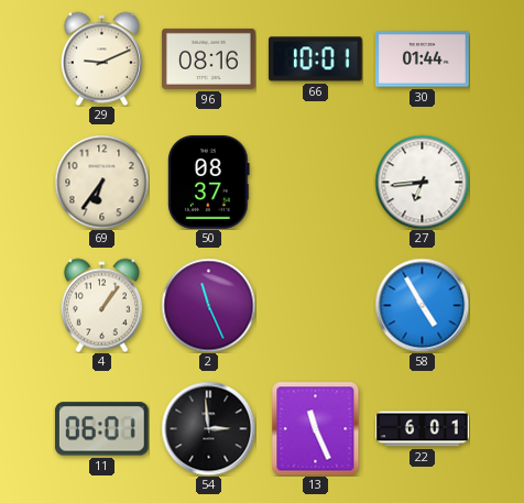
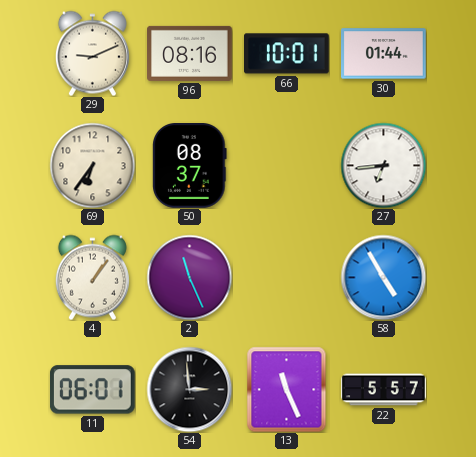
22: 6:01 -> 5:57 (384, 390)
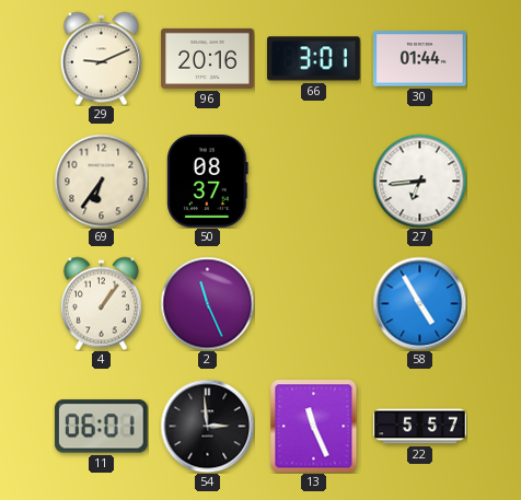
96: 08:16 -> 20:16 (208, 58)
66: 10:01 -> 3:01 (314, 59)
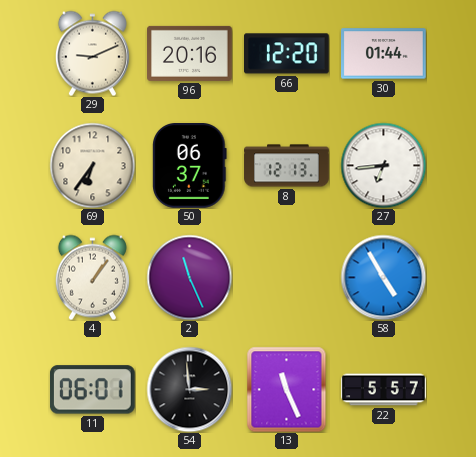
66: 3:01 -> 12:20 (287, 54)
50: 08:37 -> 06:37 (190, 166)
8: none -> 12:13 (287, 166)
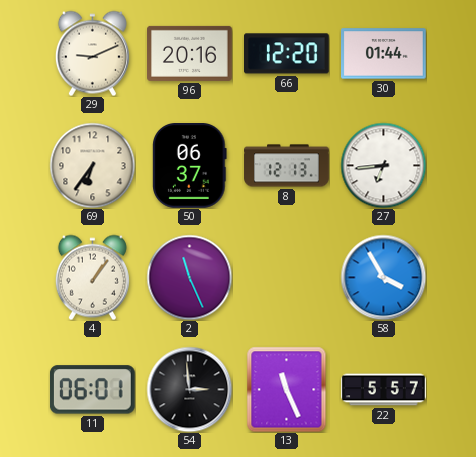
58: 4:55 -> 3:55 (383, 277)
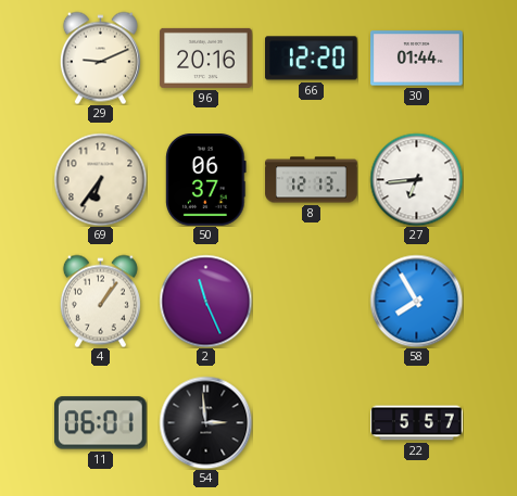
58: 3:55 -> 7:55 (416, 301)
13: 11:26 -> none (287, 389)
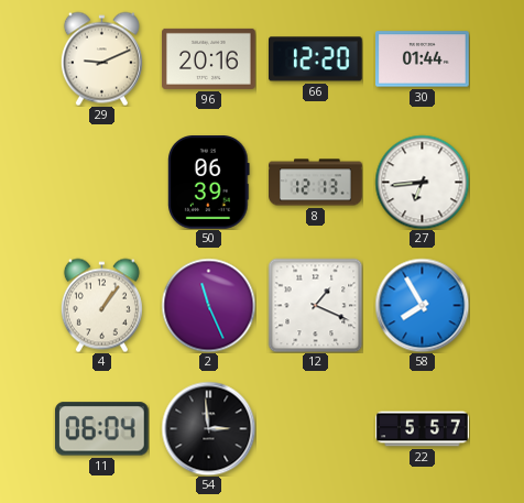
69: 6:36 -> none (100, 179)
50: 06:37 -> 06:39 (209, 183)
12: none -> 1:19 (315, 305)
11: 06:01 -> 06:04 (101, 429)
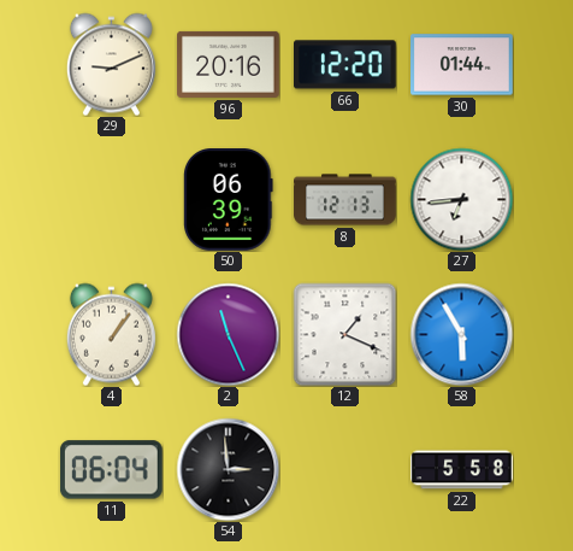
58: 7:55 -> 5:55 (461, 334)
22: 5:57 -> 5:58 (462, 470)
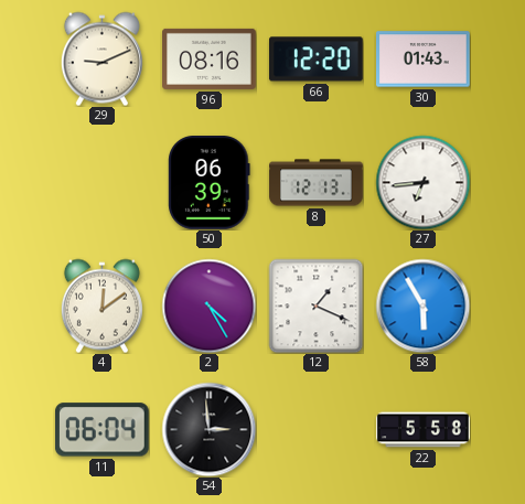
96: 20:16 -> 08:16 (210, 58)
30: 01:44 -> 01:43 (424, 60)
4: 1:06 -> 12:09 (101, 305)
2: 11:26 -> 4:25 (208, 305)
